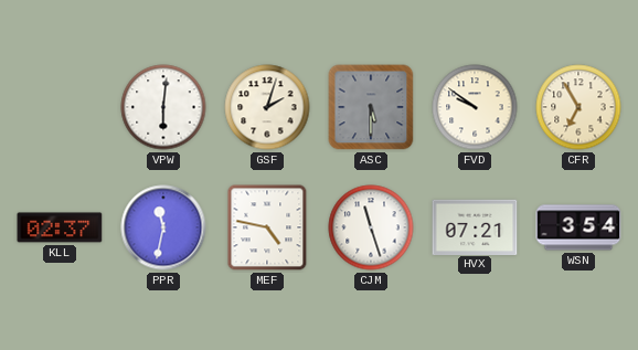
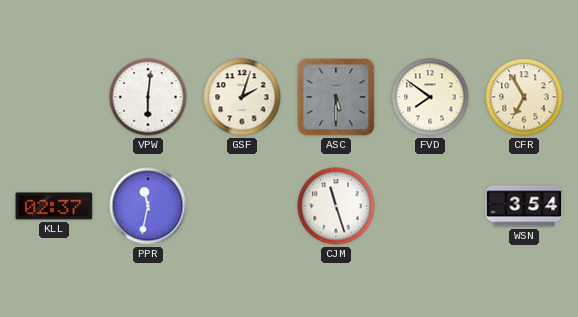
FVD: 9:51 -> 7:51 (430, 97)
MEF: 4:47 -> none (267, 227)
HVX: 07:21 -> none (475, 226)
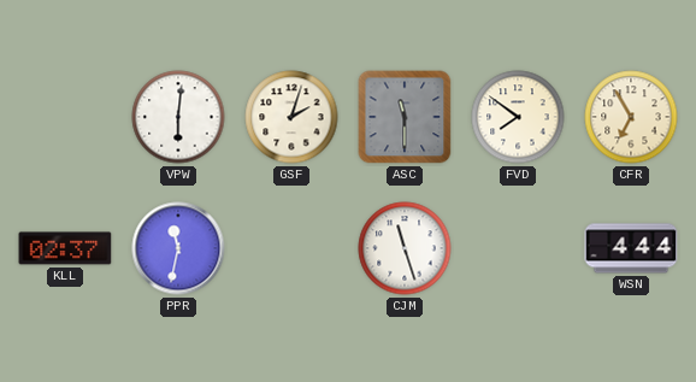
ASC: 5:30 -> 11:30 (405, 117)
WSN: 3:54 -> 4:44 (631, 248)
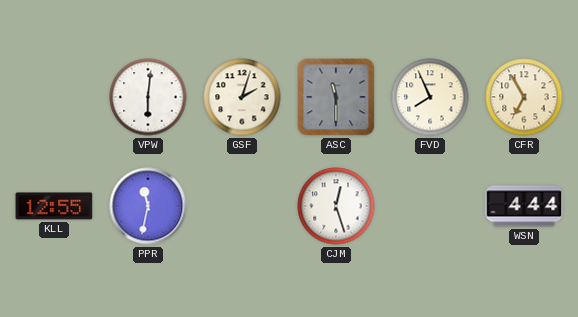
FVD: 7:51 -> 7:56 (430, 97)
KLL: 02:37 -> 12:55 (54, 206)
CJM: 11:27 -> 12:27 (336, 206)
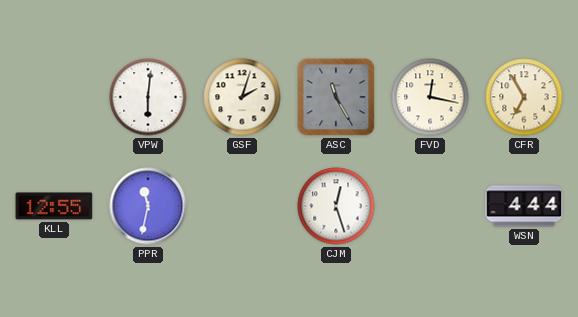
ASC: 11:30 -> 11:25 (336, 97)
FVD: 7:56 -> 12:17 (430, 97)
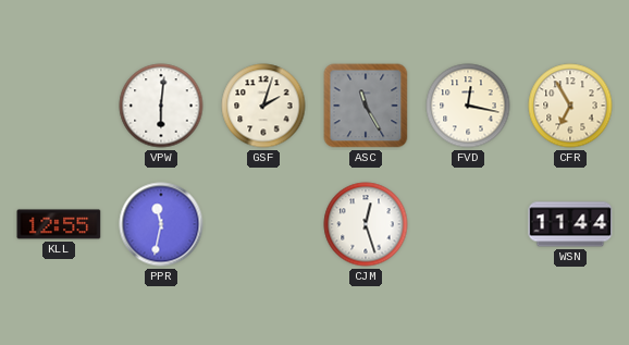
WSN: 4:44 -> 11:44 (570, 224)
